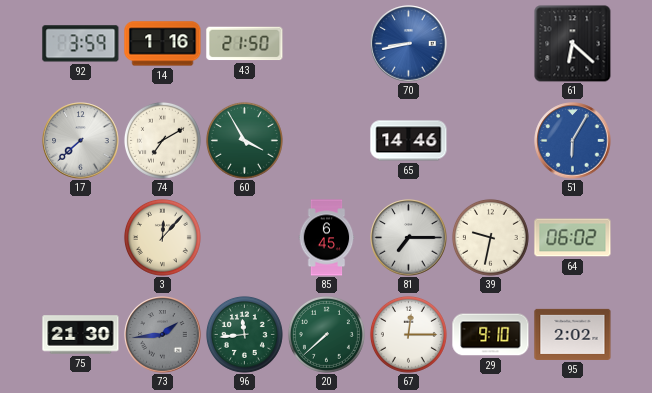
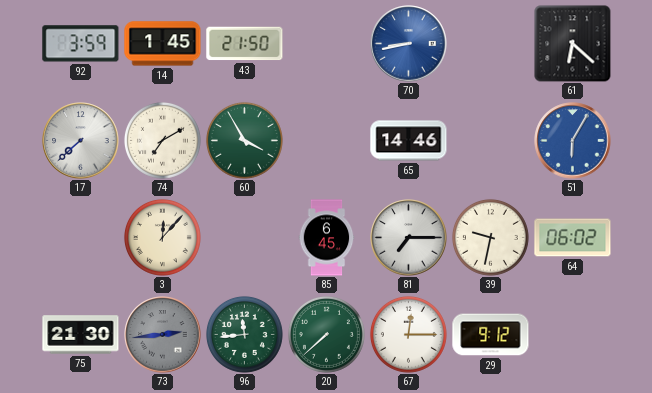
14: 1:16 -> 1:45 (163, 44)
73: 1:44 -> 2:44 (163, 335)
29: 9:10 -> 9:12 (491, 335)
95: 2:02 -> none (573, 334)
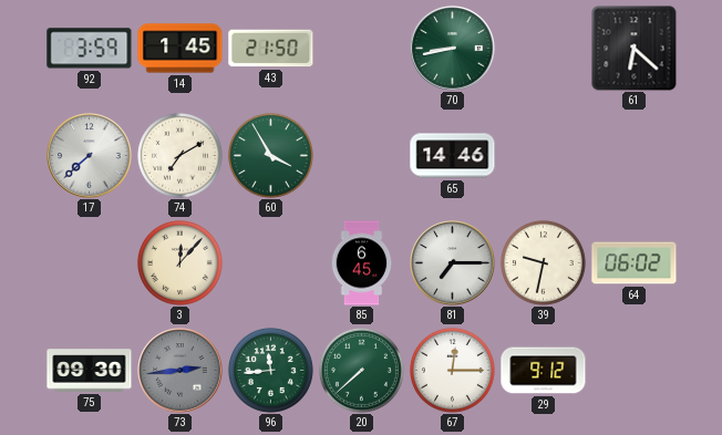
70 dial: blue -> green (453, 49)
51: 6:05 -> none (573, 141)
75: 21:30 -> 09:30 (90, 371)
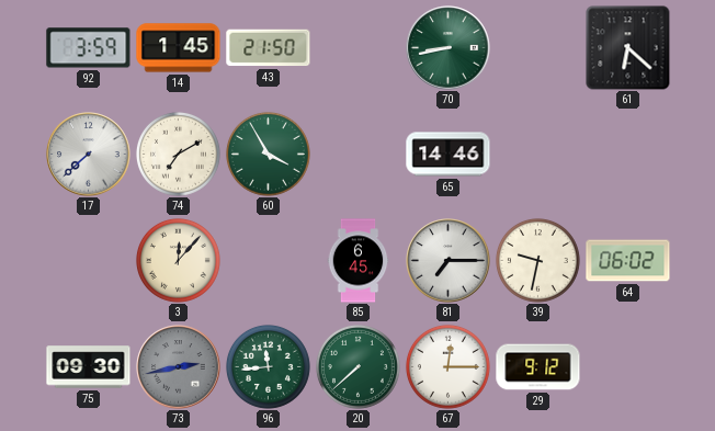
73: 2:44 -> 2:43 (179, 367)
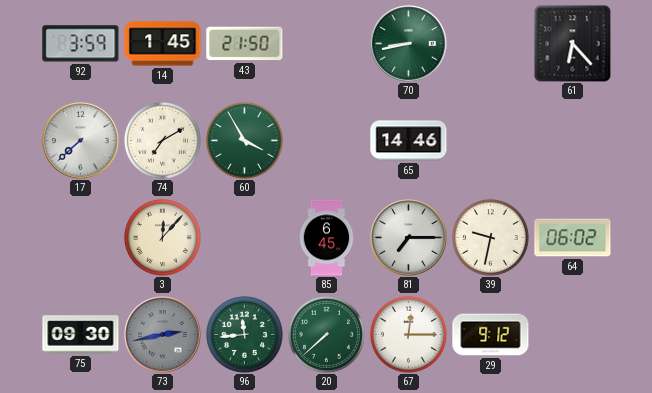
61: 6:22 -> 6:23 (573, 44)
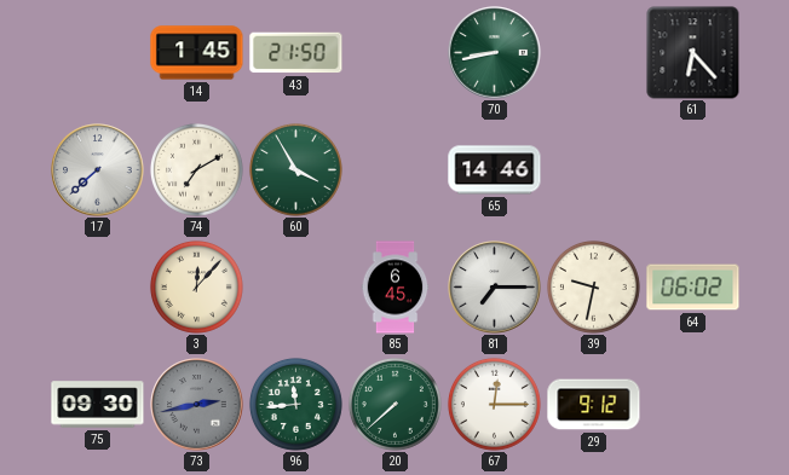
92: 3:59 -> none (81, 44)
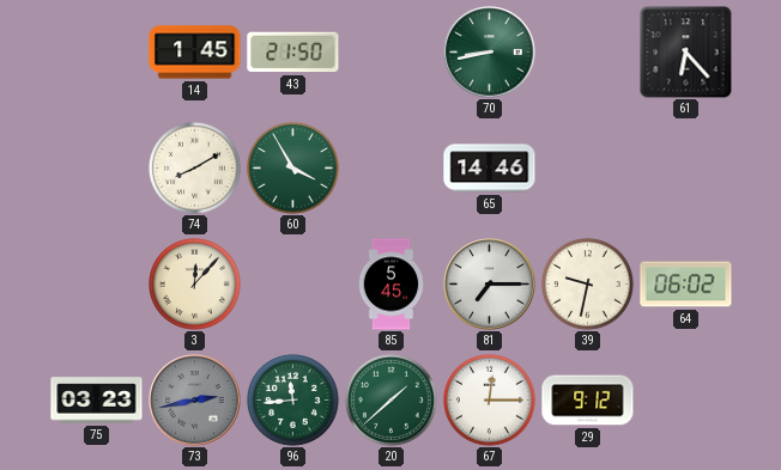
17: 7:38 -> none (98, 170)
74: 7:10 -> 8:10 (194, 167)
85: 6:45 -> 5:45 (392, 285)
75: 09:30 -> 03:23 (97, 401)
20: 7:38 -> 1:38 (390, 399)
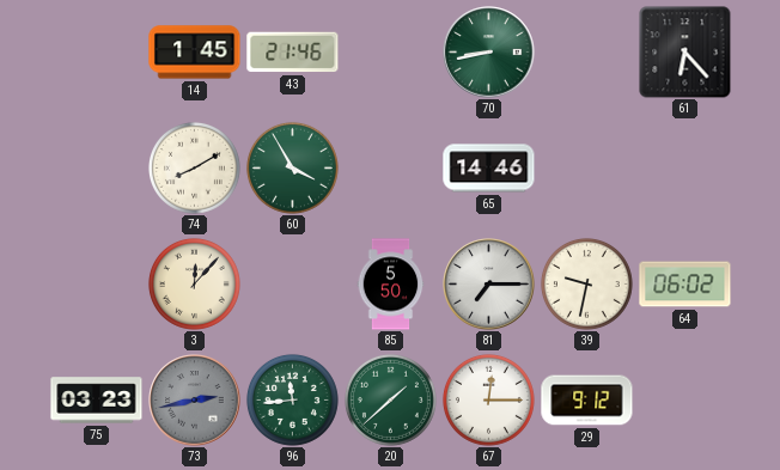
43: 21:50 -> 21:46 (293, 53)
85: 5:45 -> 5:50 (391, 285)
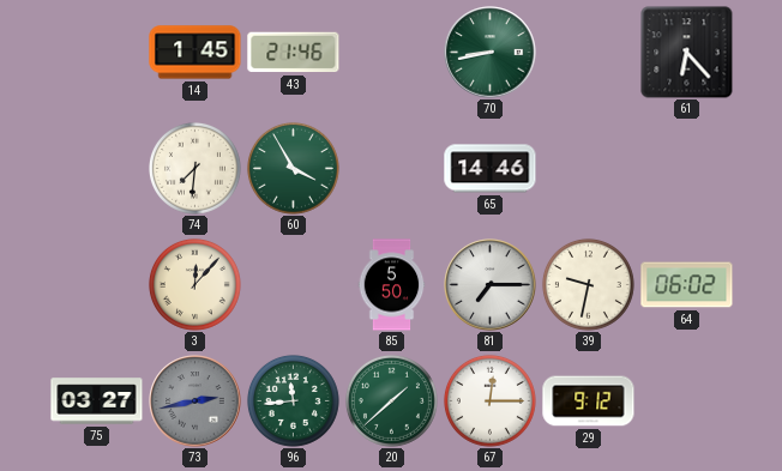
74: 8:10 -> 7:31 (194, 168)
75: 03:23 -> 03:27 (97, 401)
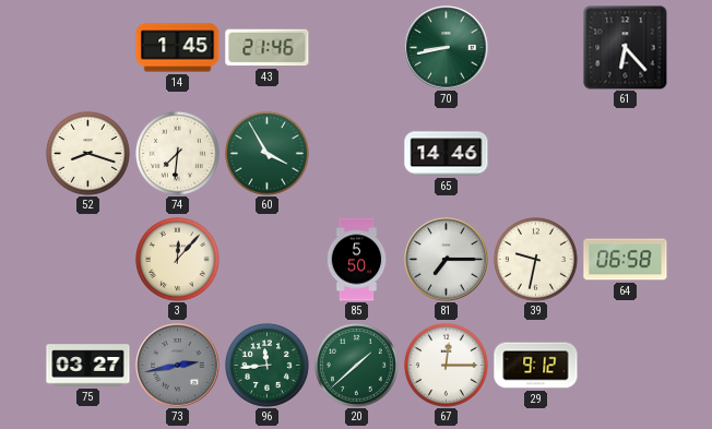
52: none -> 8:18 (87, 153)
64: 06:02 -> 06:58 (626, 260)
